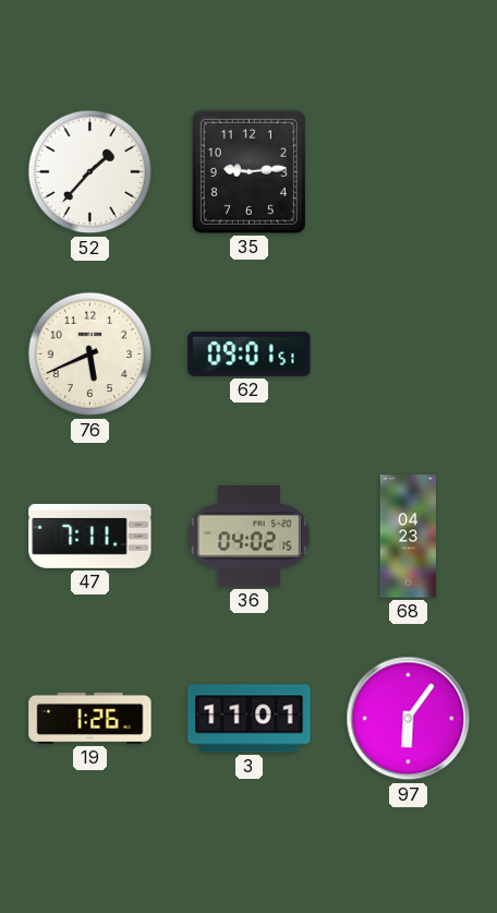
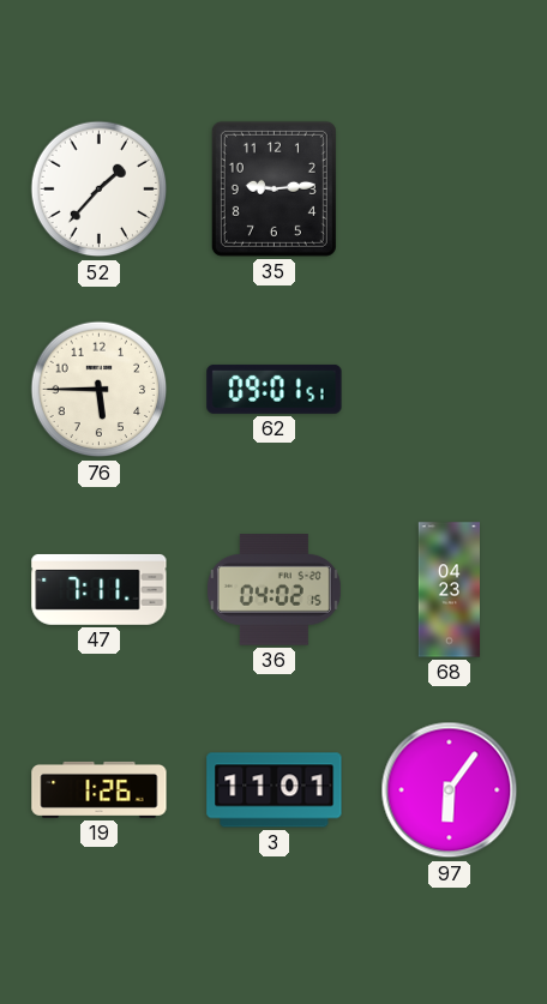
76: 5:41 -> 5:45 (100, 390)
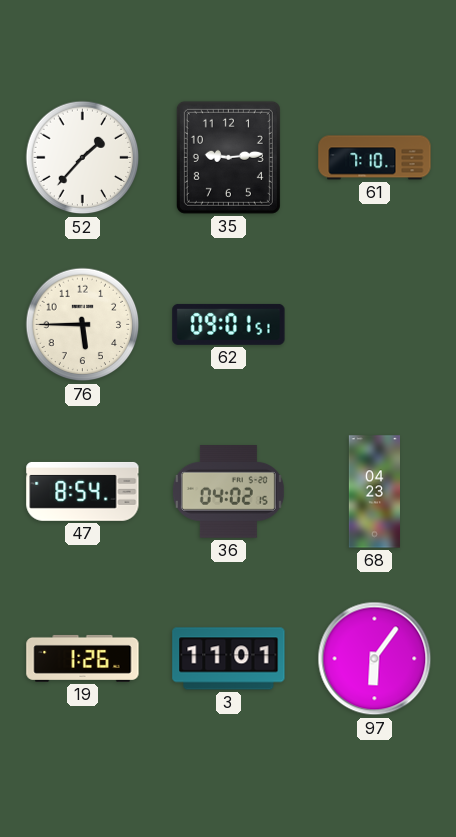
61: none -> 7:10 (375, 158)
47: 7:11 -> 8:54 (83, 491)
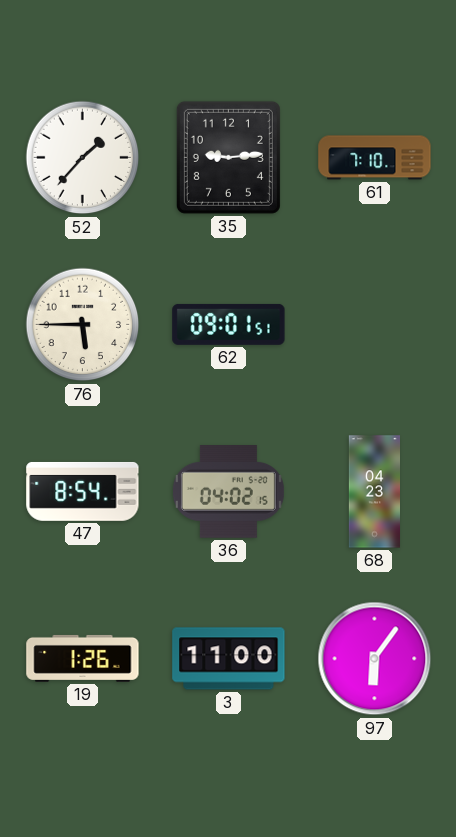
3: 11:01 -> 11:00 (229, 659)
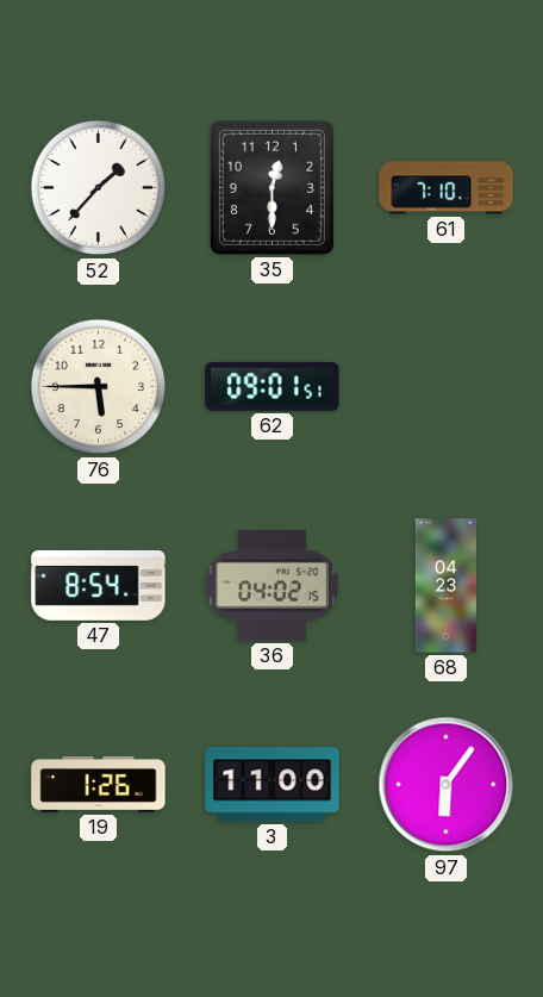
35: 9:14 -> 12:30 (271, 187)
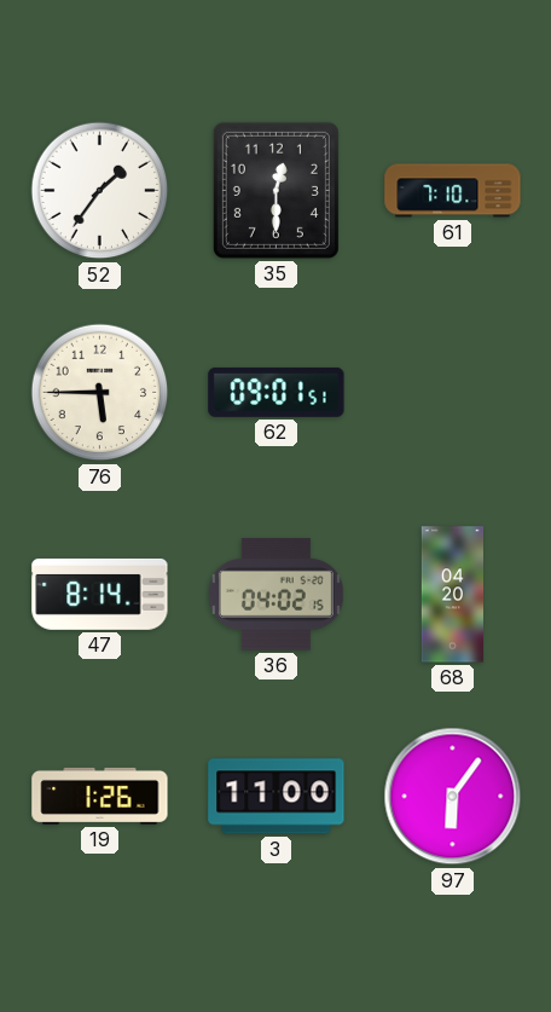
52: 1:37 -> 1:36 (100, 191)
47: 8:54 -> 8:14 (100, 594)
68: 04:23 -> 04:20 (452, 595)
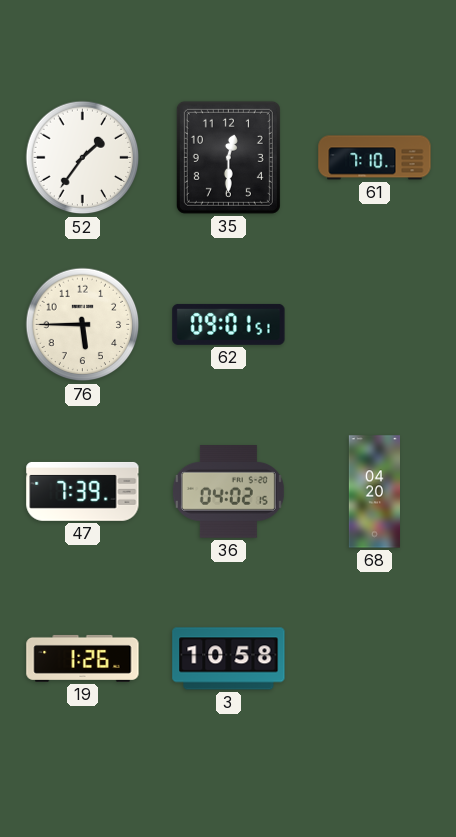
47: 8:14 -> 7:39 (83, 491)
3: 11:00 -> 10:58 (229, 659)
97: 6:06 -> none (453, 797)
